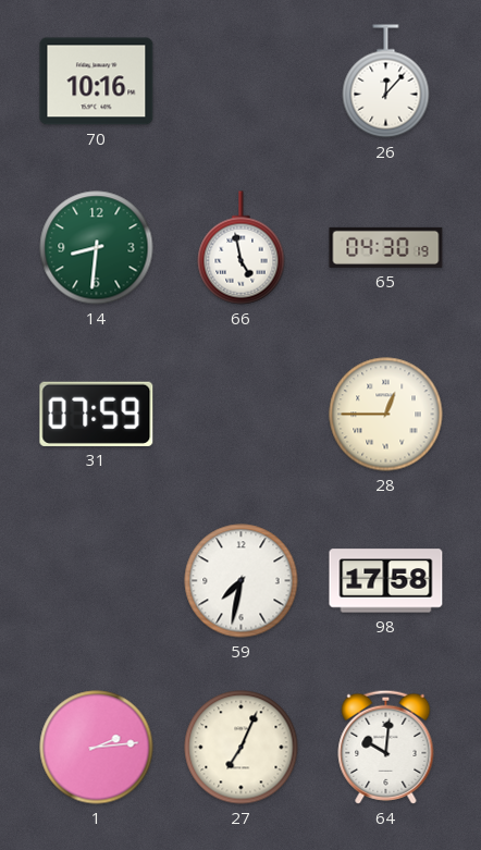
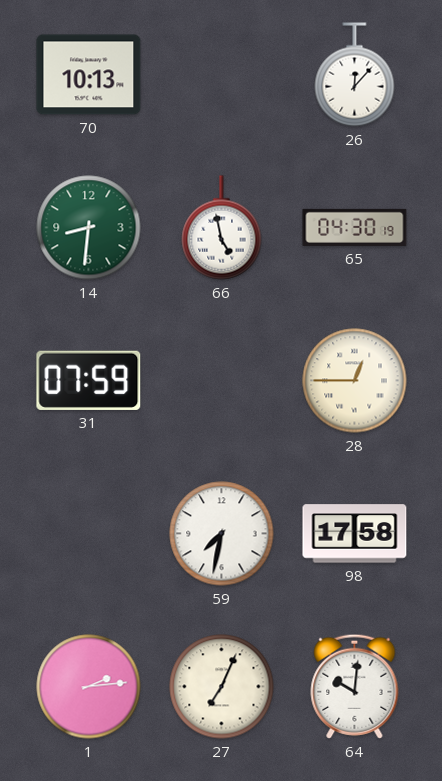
70: 10:16 -> 10:13 (89, 75)
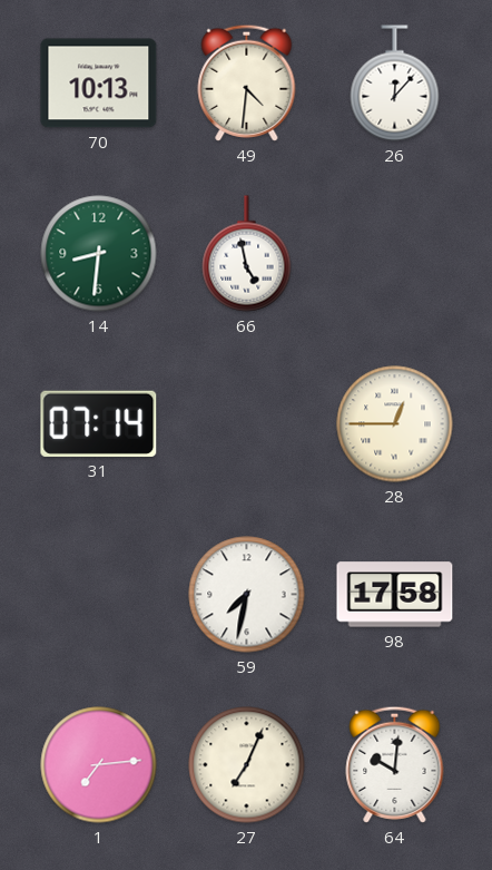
49: none -> 4:31 (247, 82)
65: 04:30 -> none (355, 227)
31: 07:59 -> 07:14 (99, 423)
1: 2:14 -> 7:14 (99, 765)
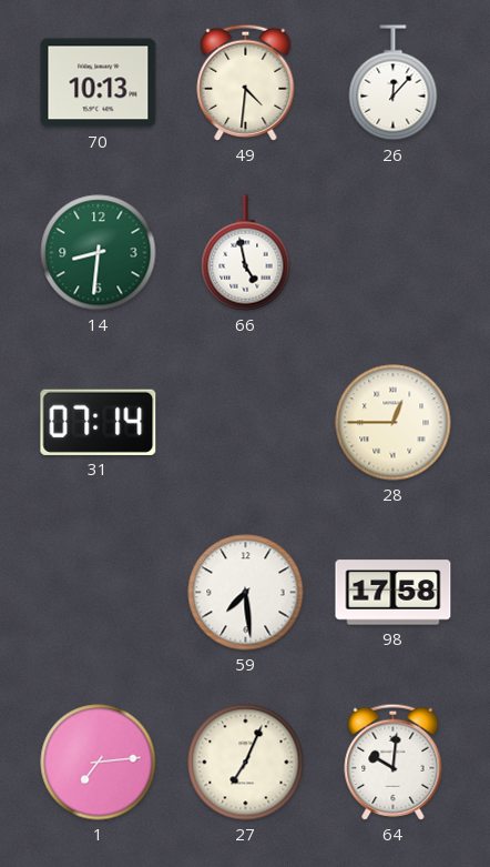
59: 7:32 -> 7:29 (246, 593)
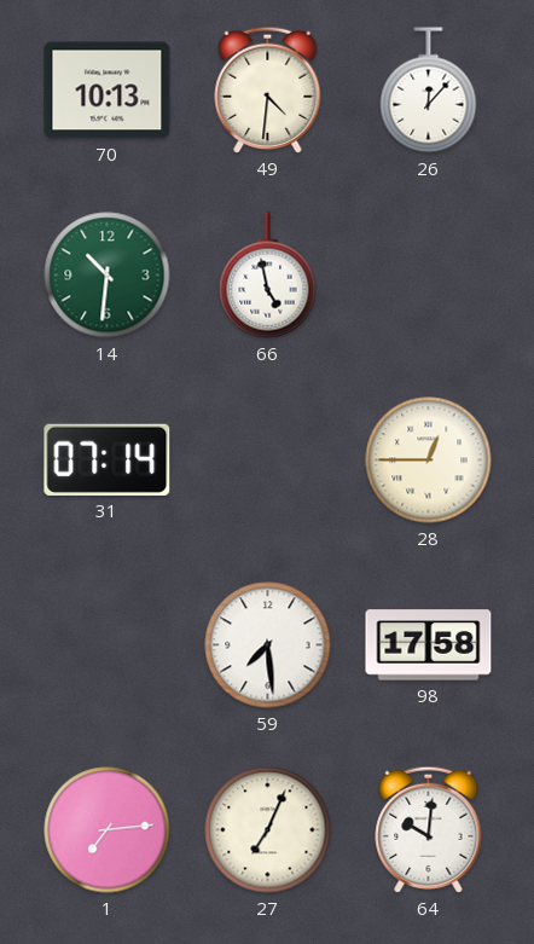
14: 8:31 -> 10:31 (108, 276)
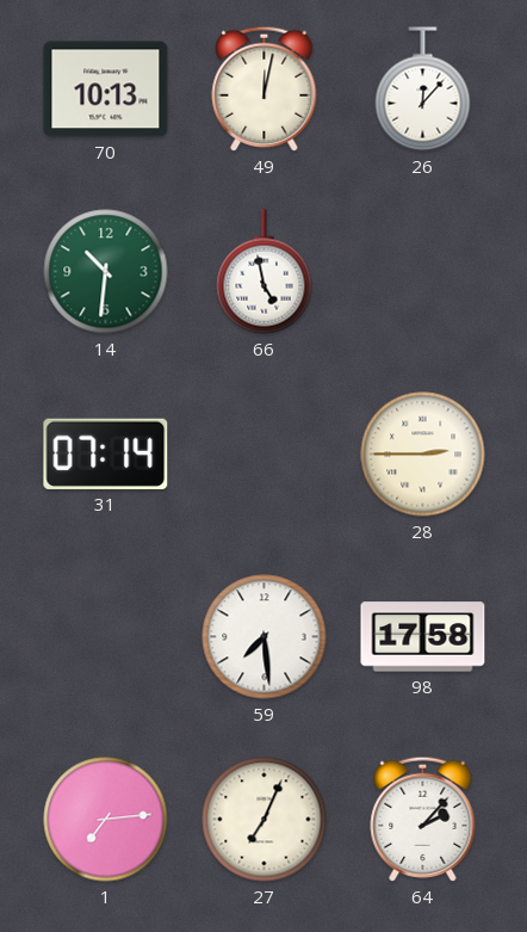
49: 4:31 -> 12:02 (265, 88)
28: 12:45 -> 2:45 (423, 455)
64: 10:01 -> 2:07 (423, 819)
